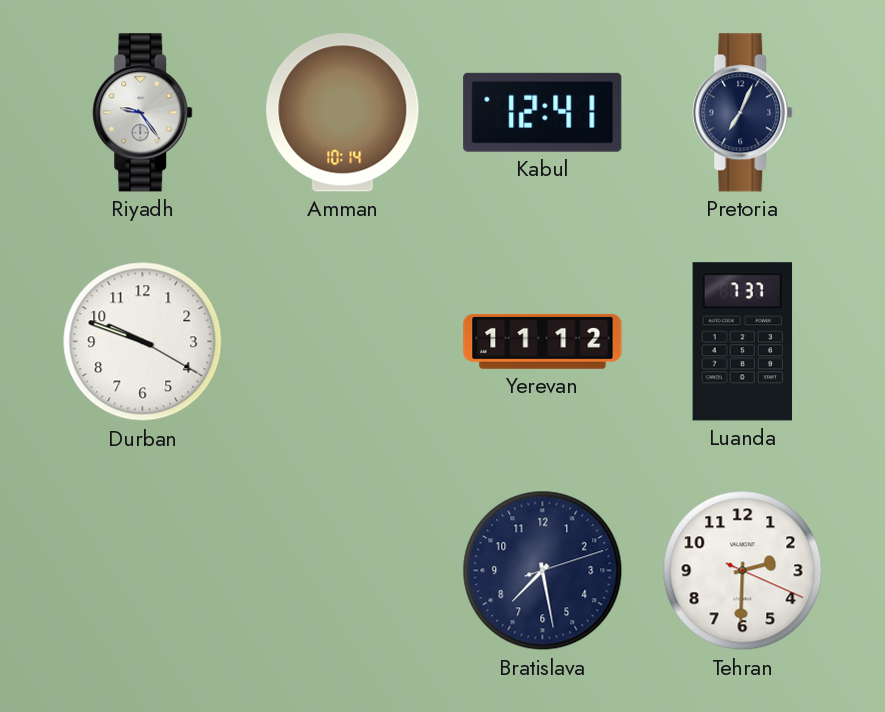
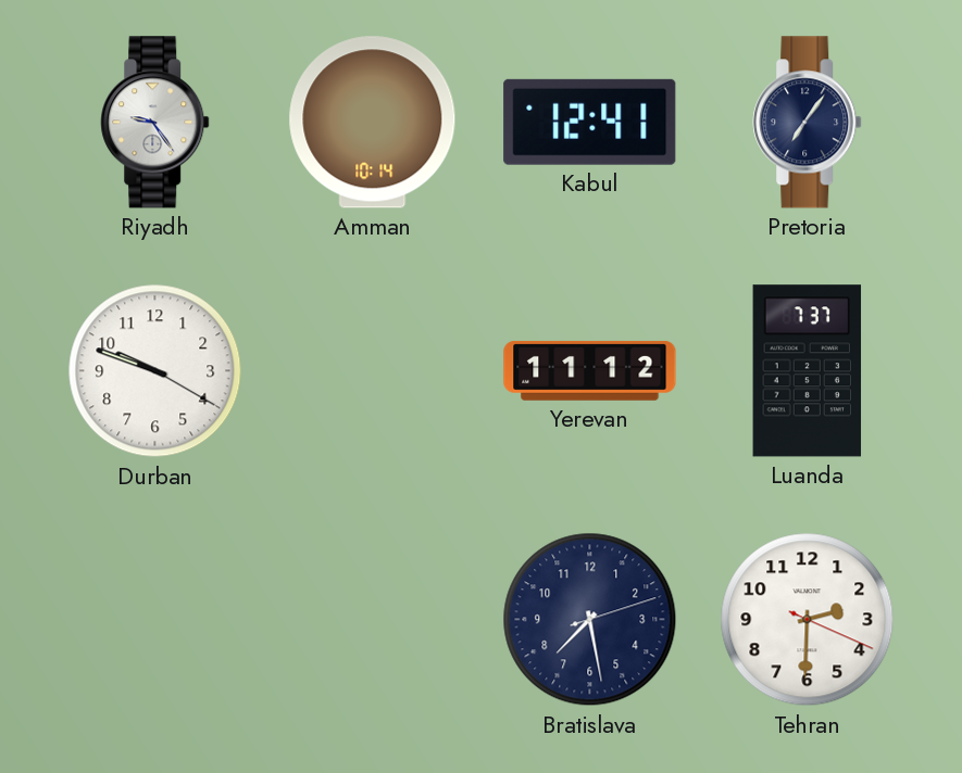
Pretoria: 7:04 -> 7:06 (808, 123)
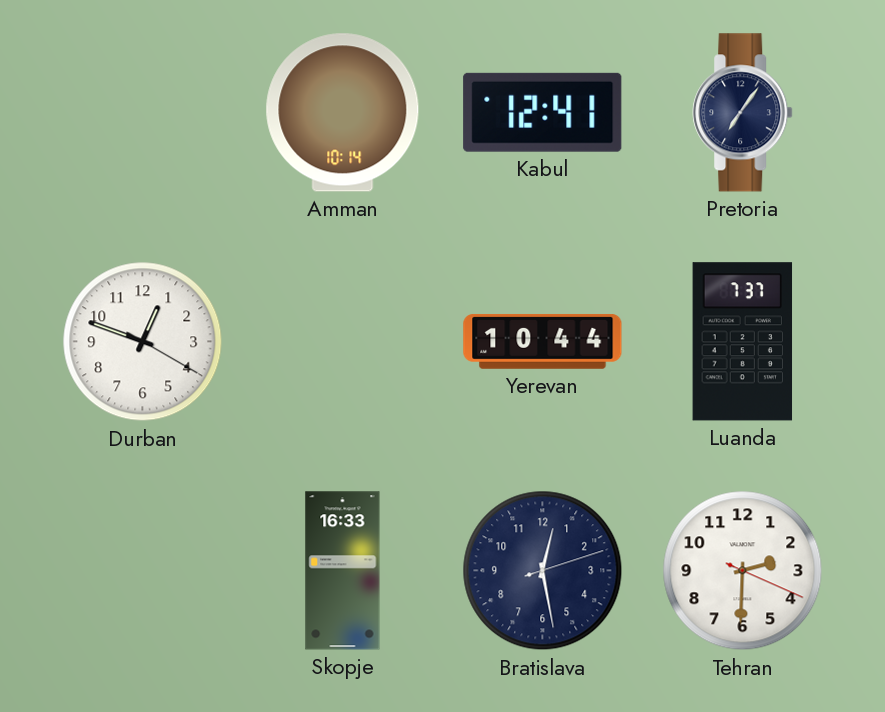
Riyadh: 9:24 -> none (155, 123)
Durban: 9:48 -> 12:48 (143, 342)
Yerevan: 11:12 -> 10:44 (543, 342)
Skopje: none -> 16:33 (343, 571)
Bratislava: 7:28 -> 12:28 (543, 571)
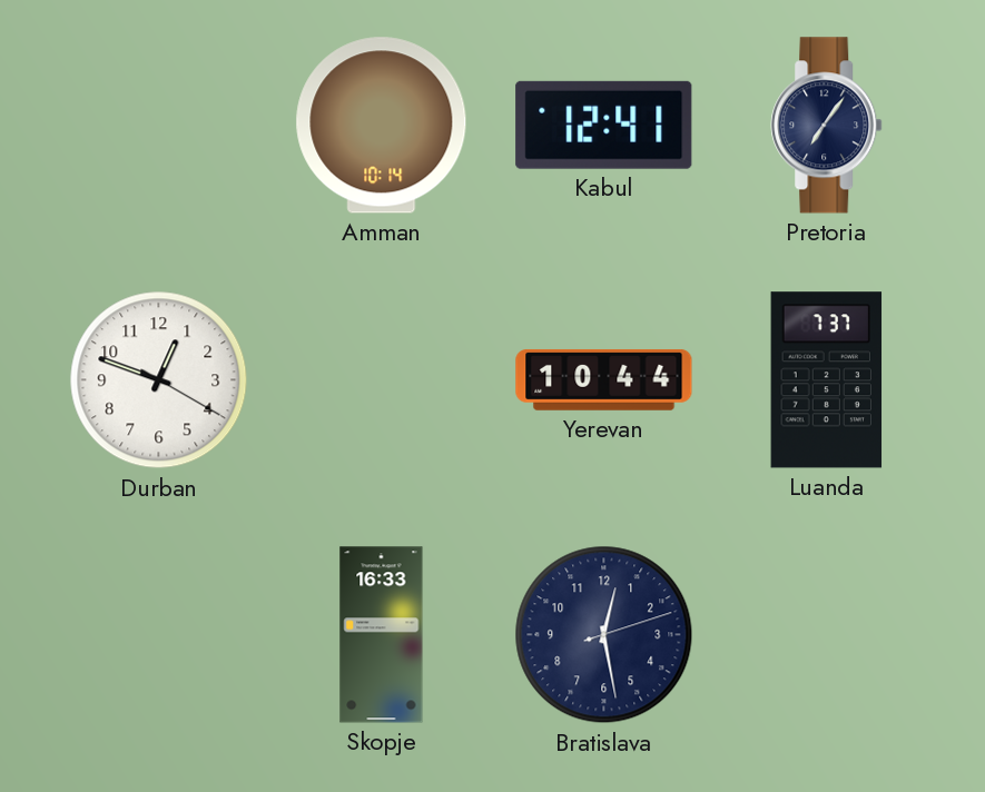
Tehran: 2:30 -> none (743, 571)
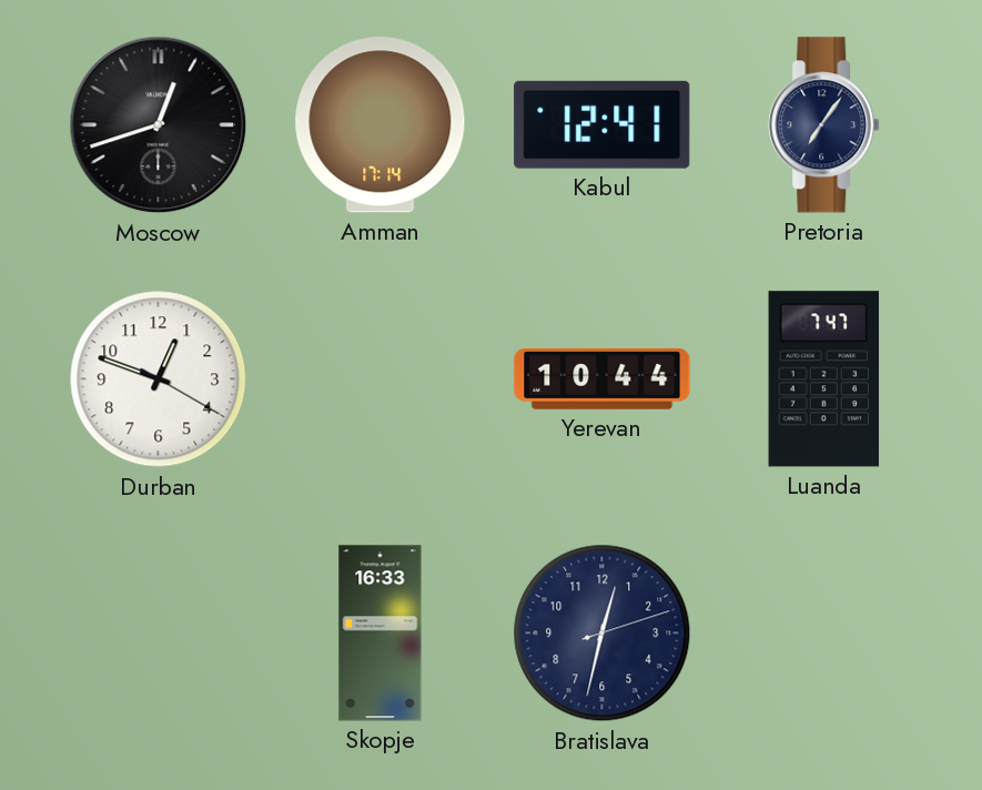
Moscow: none -> 12:42 (159, 125)
Amman: 10:14 -> 17:14 (381, 125)
Luanda: 7:37 -> 7:47 (824, 379)
Bratislava: 12:28 -> 12:32 (603, 634)
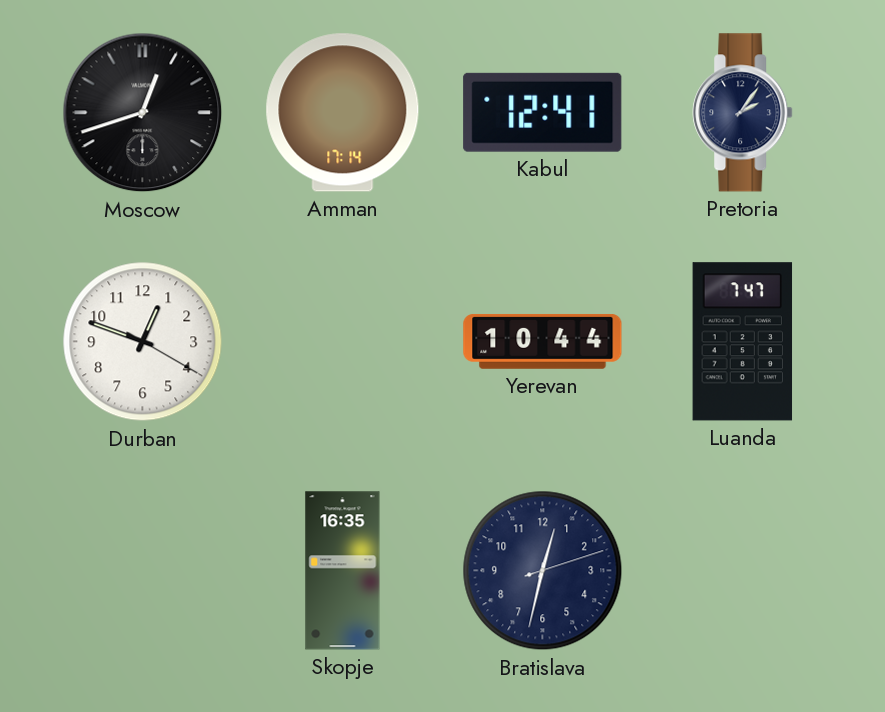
Pretoria: 7:06 -> 2:06 (743, 113)
Skopje: 16:33 -> 16:35 (343, 571)
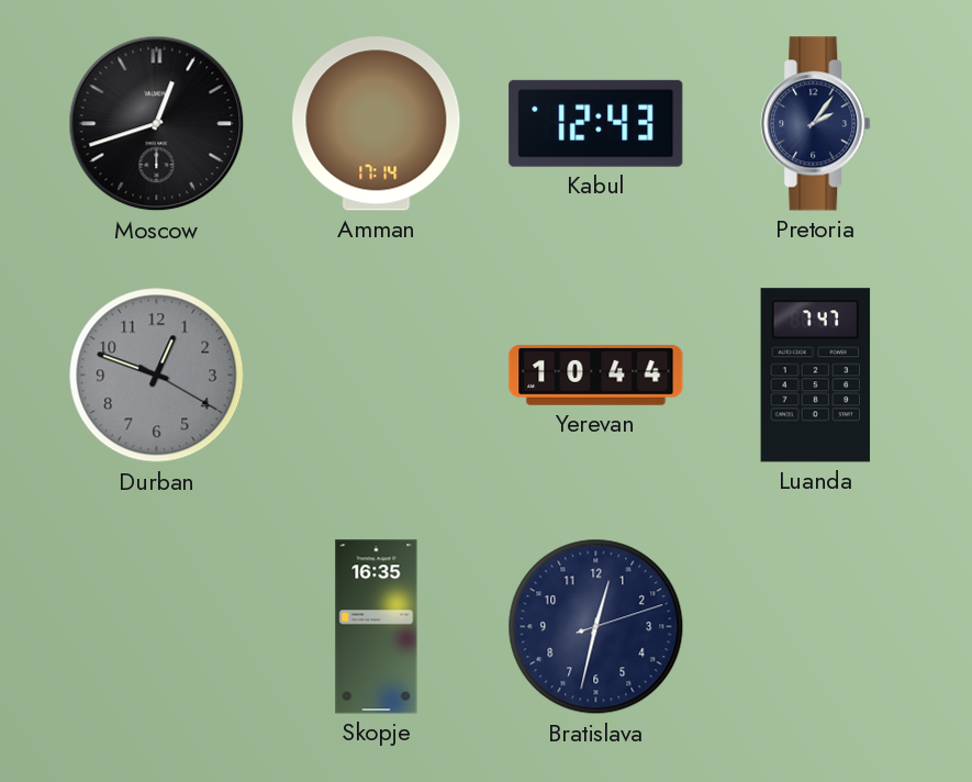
Kabul: 12:41 -> 12:43 (596, 123)
Durban dial: white -> grey (157, 376)
